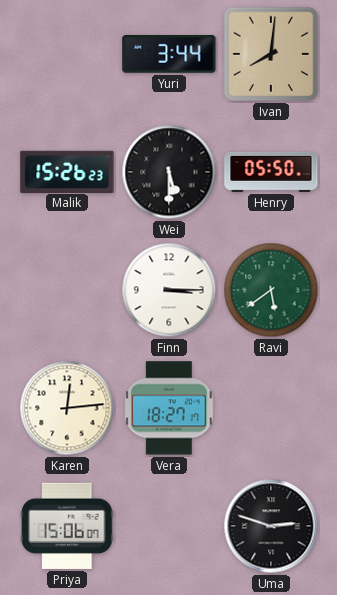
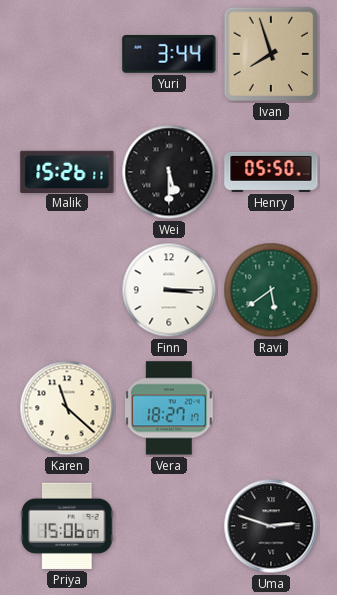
Ivan: 8:01 -> 7:57 (271, 54)
Malik: 15:26:23 -> 15:26:11 (67, 171)
Karen: 12:14 -> 11:22 (67, 408)
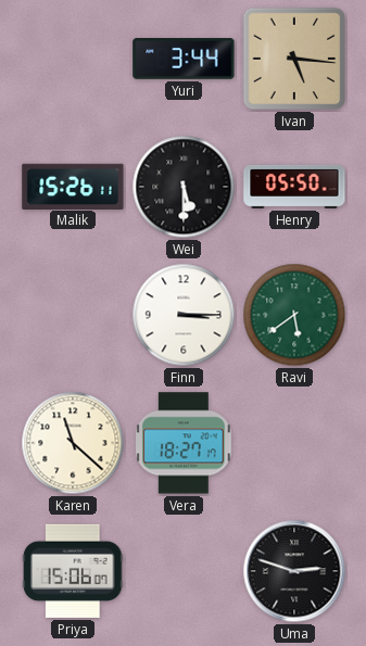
Ivan: 7:57 -> 5:16 (294, 59)
